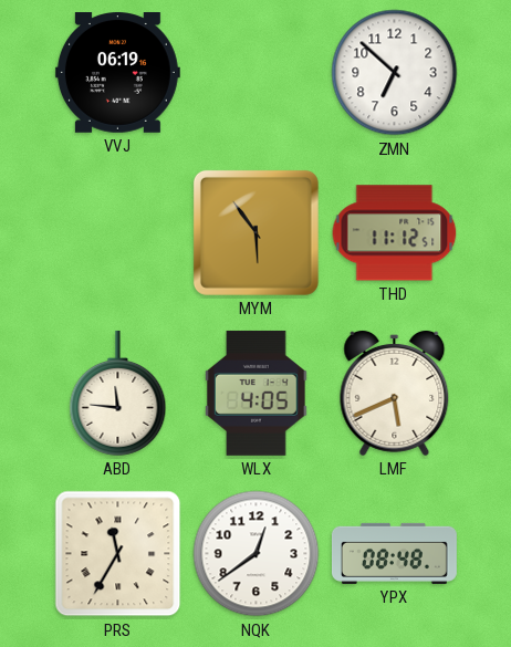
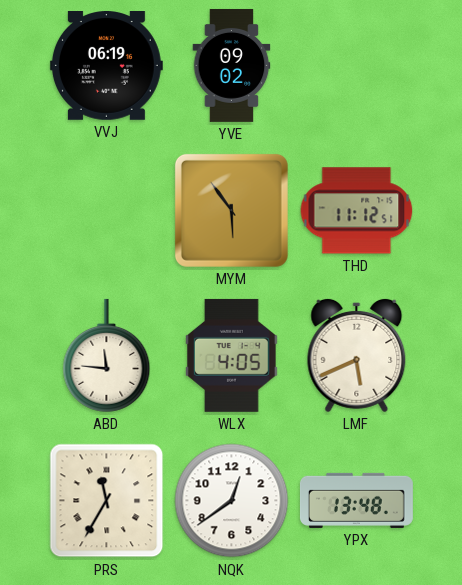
YVE: none -> 09:02 (232, 65)
ZMN: 6:52 -> none (395, 73)
YPX: 08:48 -> 13:48 (356, 500)
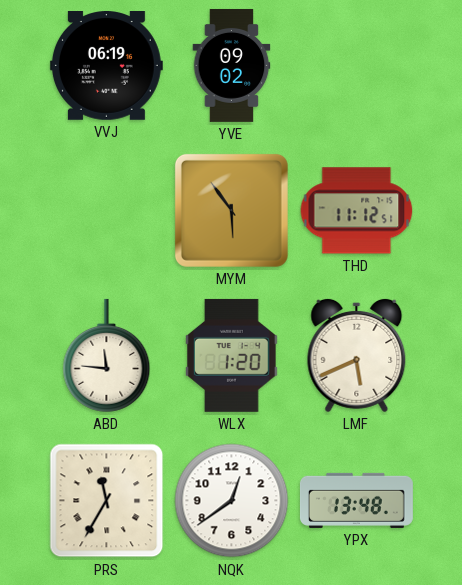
WLX: 4:05 -> 1:20 (231, 355)
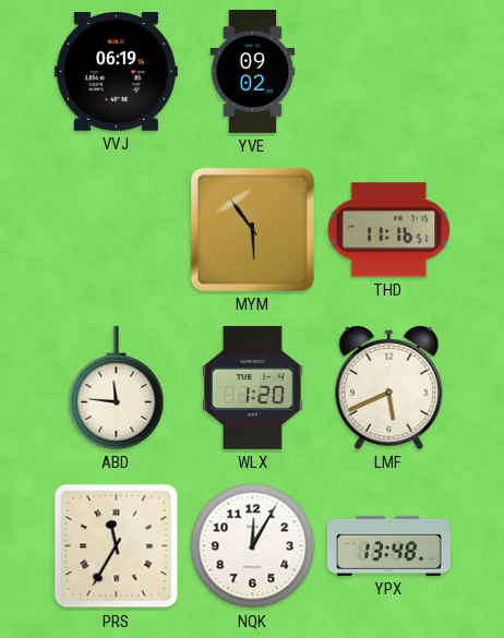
THD: 11:12 -> 11:16 (389, 230)
NQK: 12:39 -> 12:05 (253, 546)
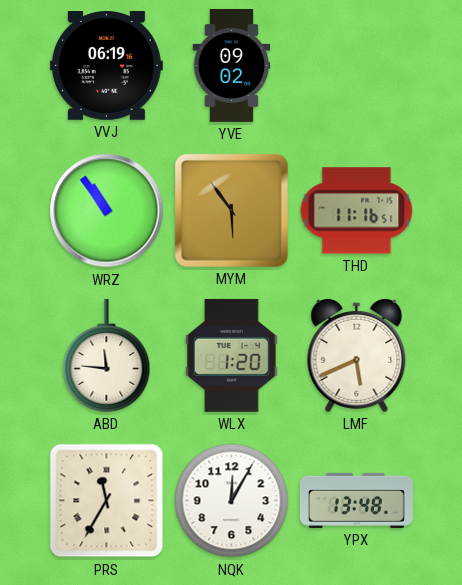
WRZ: none -> 10:54 (107, 211)
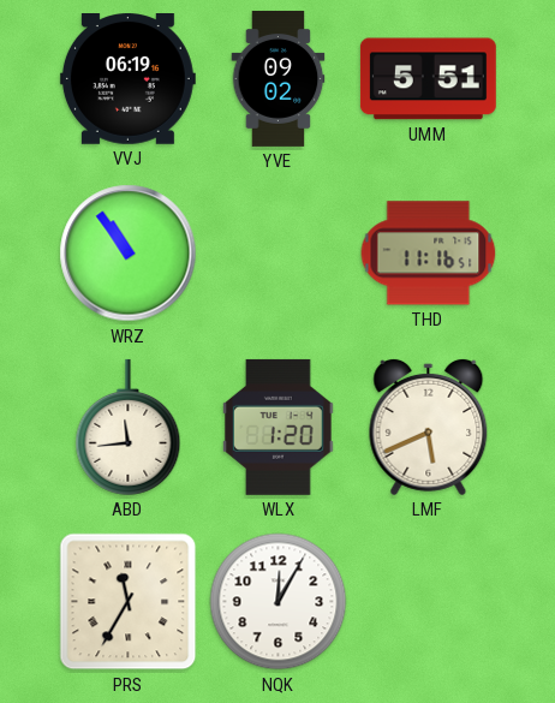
UMM: none -> 5:51 (428, 79)
MYM: 5:54 -> none (231, 210)
ABD: 11:46 -> 11:44 (129, 427)
YPX: 13:48 -> none (356, 500)
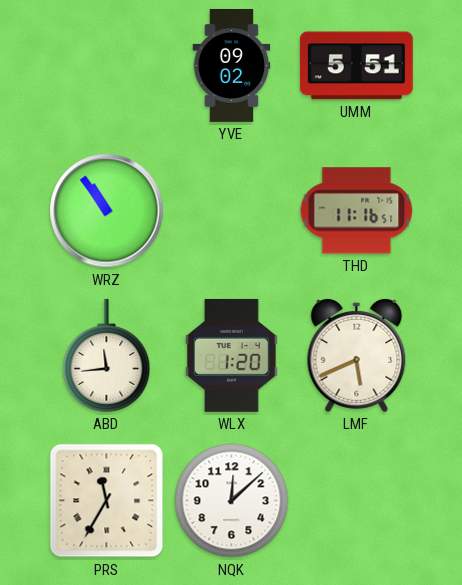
VVJ: 06:19 -> none (127, 79)
NQK: 12:05 -> 12:08 (232, 501)
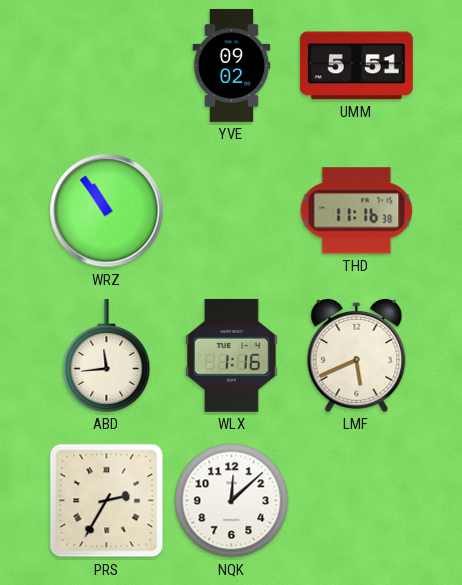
THD: 11:16:51 -> 11:16:38 (357, 211)
WLX: 1:20 -> 1:16 (231, 355)
PRS: 11:35 -> 2:35 (107, 501)
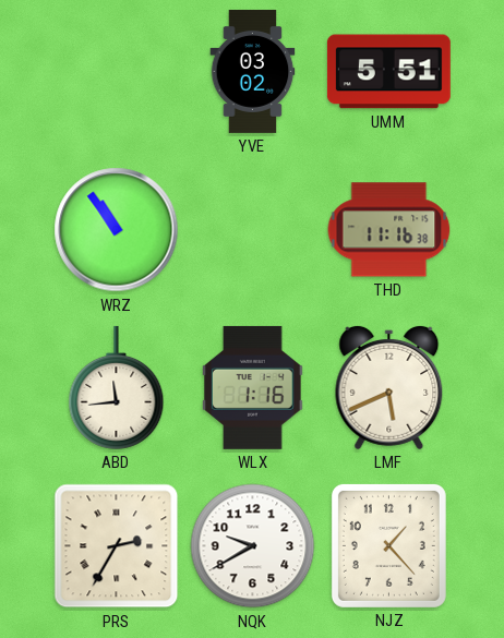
YVE: 09:02 -> 03:02 (253, 71)
NQK: 12:08 -> 9:40 (253, 546)
NJZ: none -> 1:23 (388, 545)
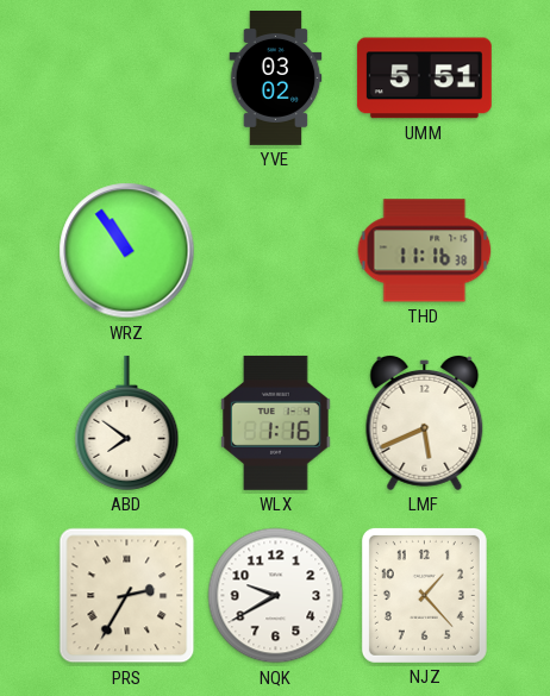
ABD: 11:44 -> 7:51 (127, 422)
